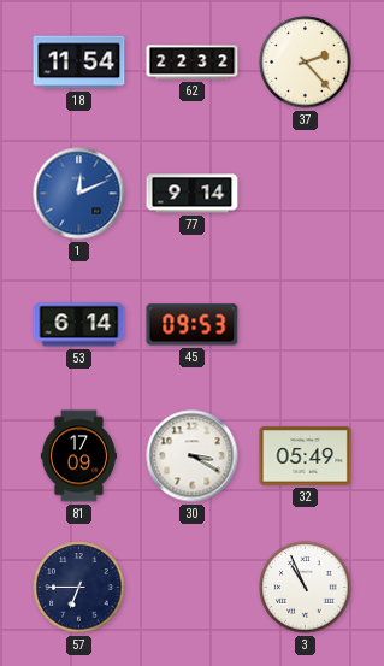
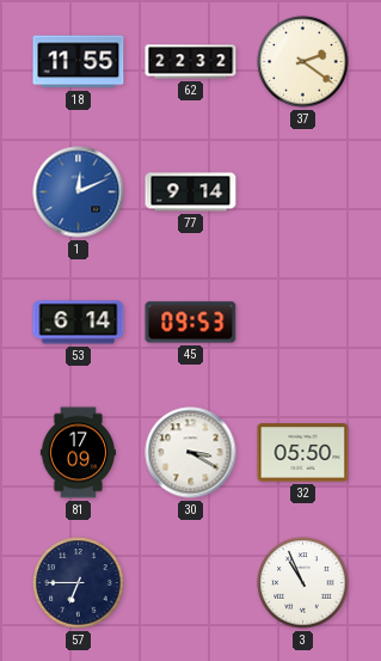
18: 11:54 -> 11:55 (79, 62)
37: 2:23 -> 2:21 (303, 62)
32: 05:49 -> 05:50 (303, 453)
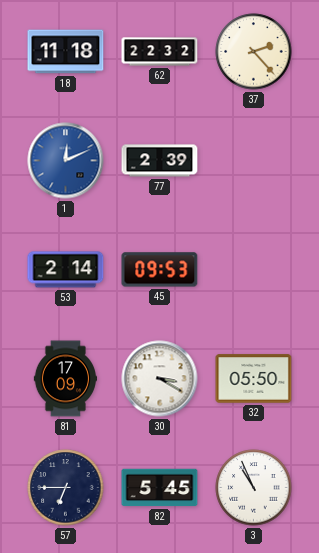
18: 11:55 -> 11:18 (66, 52)
37: 2:21 -> 2:23 (254, 52)
77: 9:14 -> 2:39 (160, 161)
53: 6:14 -> 2:14 (66, 270)
82: none -> 5:45 (160, 488)
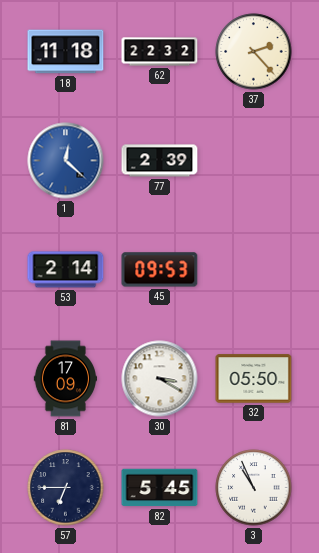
1: 12:11 -> 12:22 (66, 161)
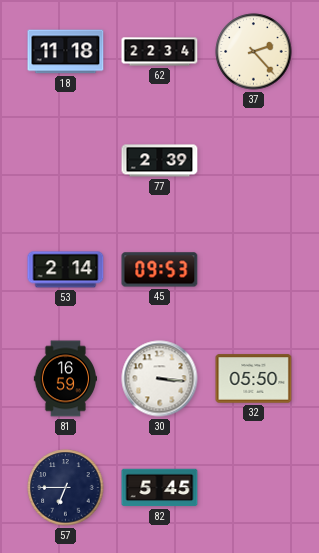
62: 22:32 -> 22:34 (160, 52)
1: 12:22 -> none (66, 161)
81: 17:09 -> 16:59 (66, 379)
30: 3:20 -> 3:16 (160, 379)
3: 10:56 -> none (254, 488)
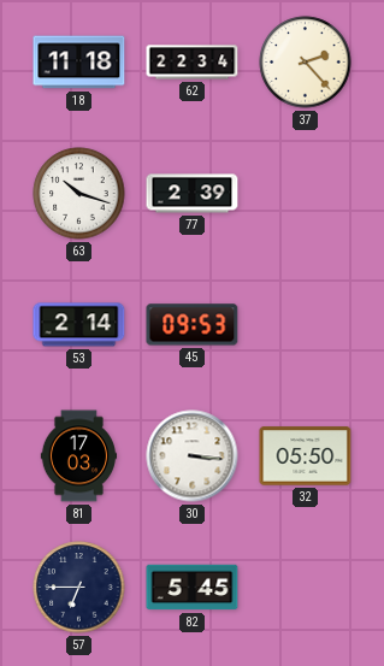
63: none -> 10:18 (79, 194)
81: 16:59 -> 17:03 (79, 456)
